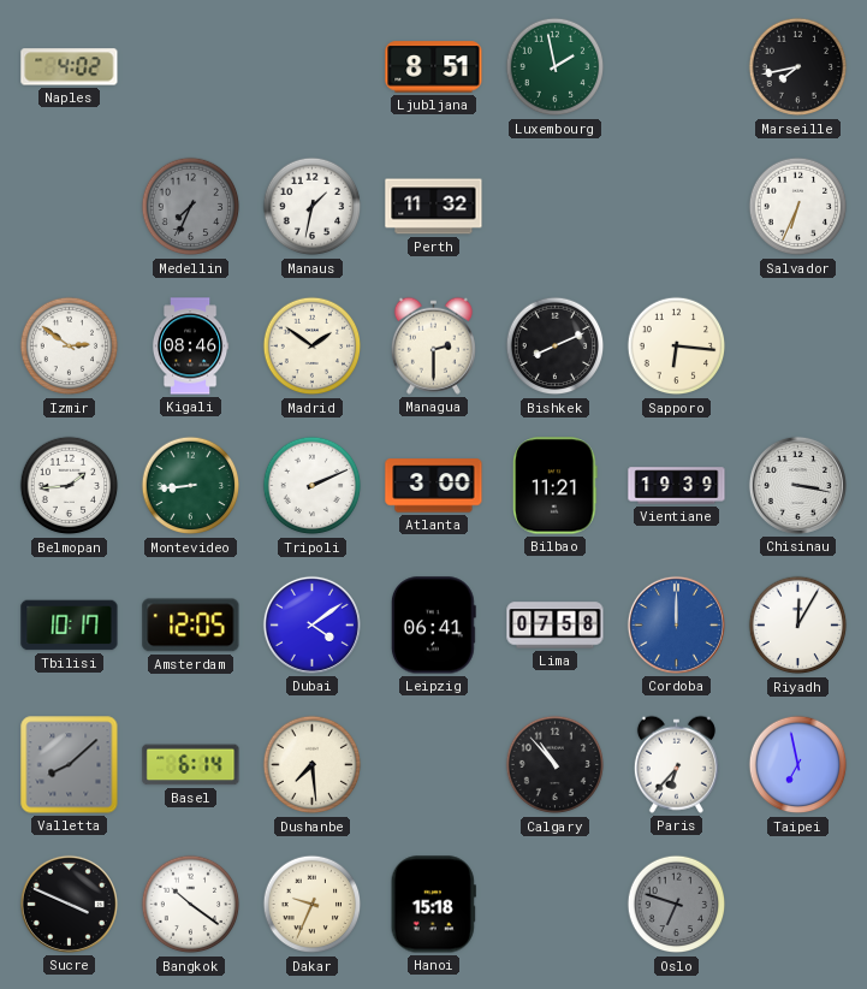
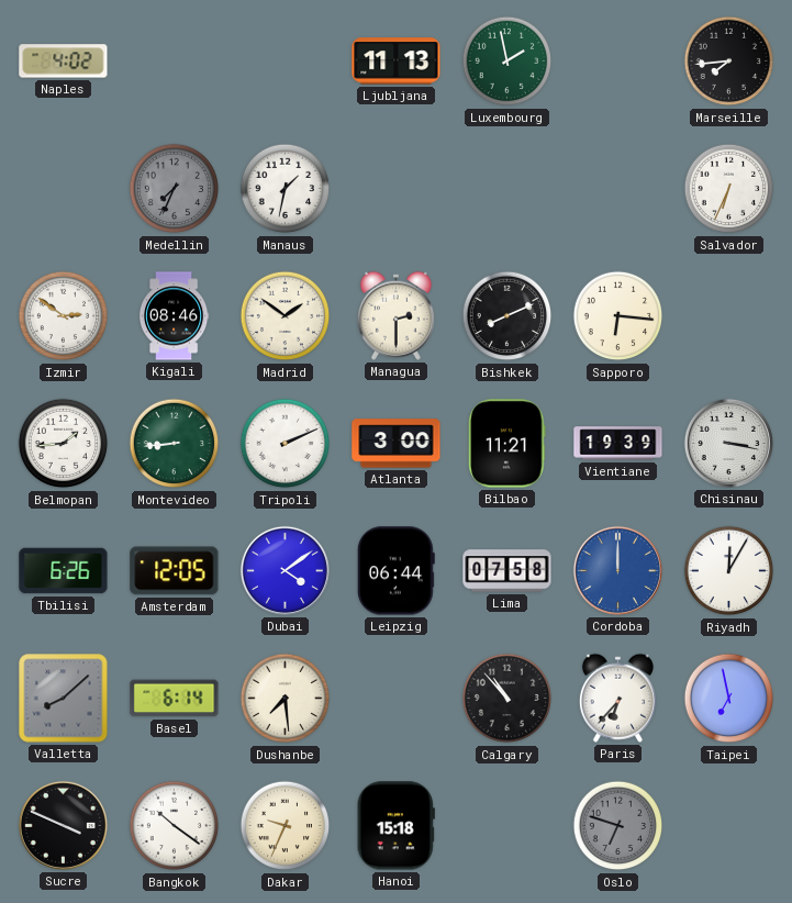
Ljubljana: 8:51 -> 11:13 (397, 62)
Marseille: 7:43 -> 7:44 (729, 62)
Perth: 11:32 -> none (434, 207)
Tbilisi: 10:17 -> 6:26 (64, 571)
Leipzig: 06:41 -> 06:44 (395, 571)
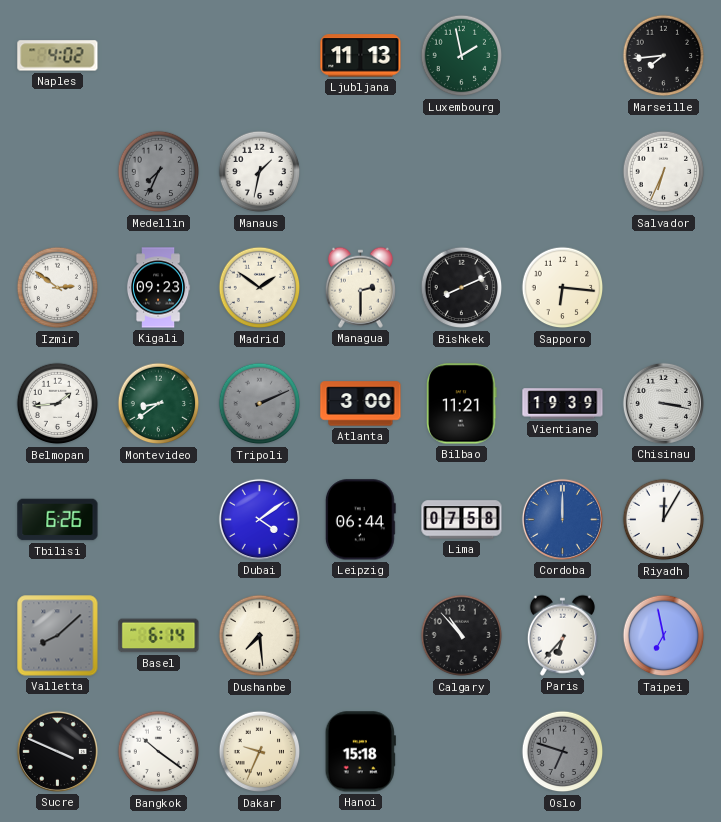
Kigali: 08:46 -> 09:23 (158, 288)
Montevideo: 8:44 -> 8:39 (159, 404)
Tripoli dial: white -> grey (260, 404)
Amsterdam: 12:05 -> none (175, 571)
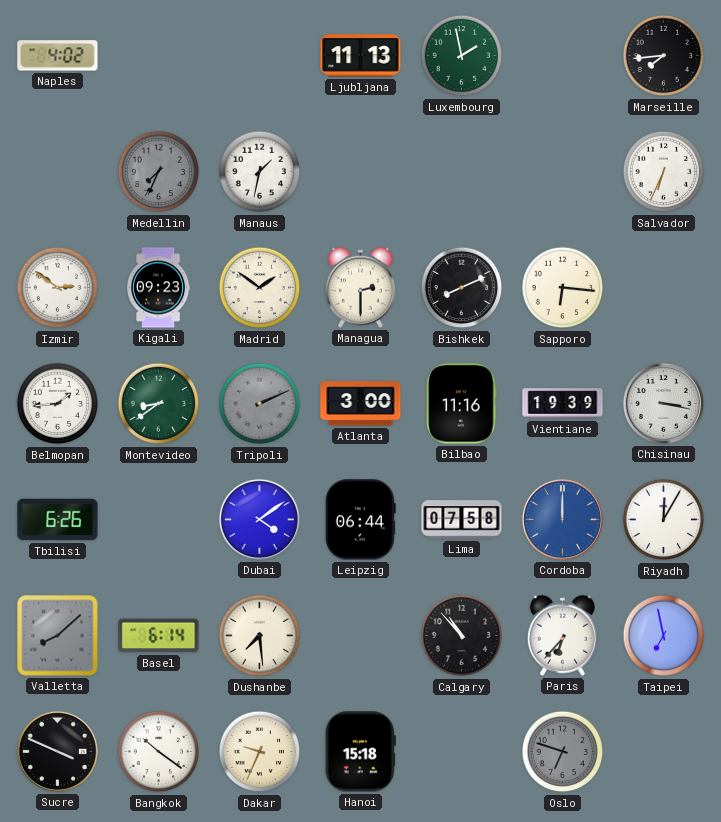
Bilbao: 11:21 -> 11:16 (462, 404)
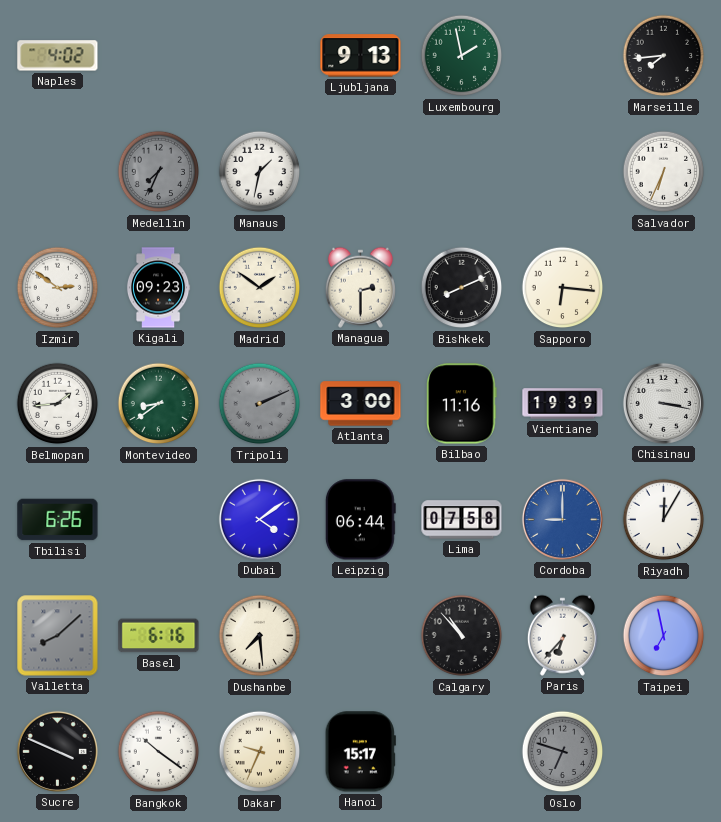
Ljubljana: 11:13 -> 9:13 (361, 56)
Cordoba: 12:00 -> 9:00 (562, 519)
Basel: 6:14 -> 6:16 (159, 636)
Hanoi: 15:18 -> 15:17 (360, 752)
